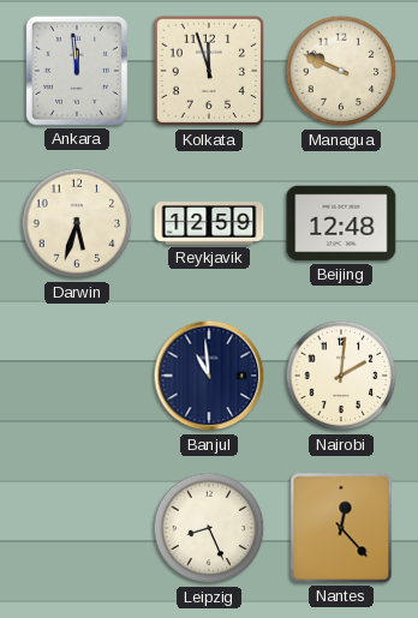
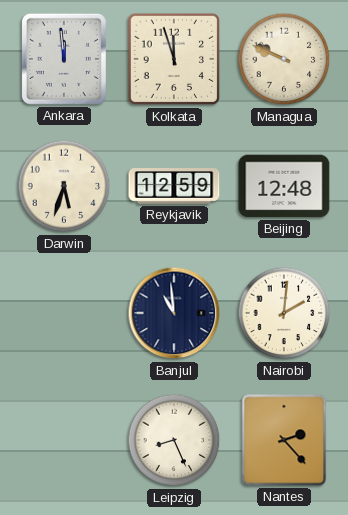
Nantes: 12:23 -> 2:23 (284, 440)
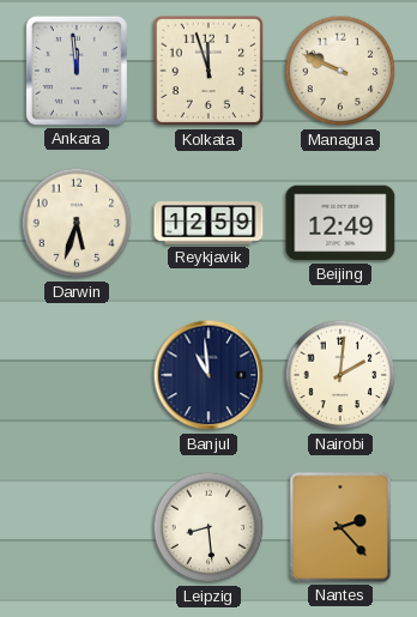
Beijing: 12:48 -> 12:49 (340, 223)
Leipzig: 8:26 -> 8:29 (208, 527)
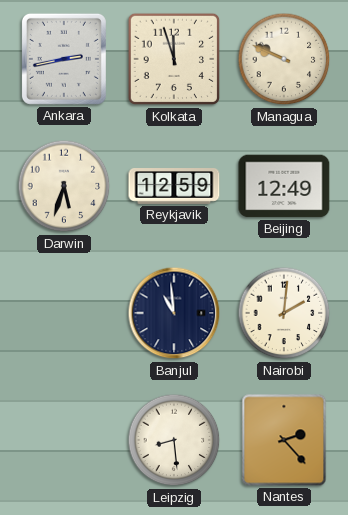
Ankara: 11:59 -> 2:43 (64, 59)
